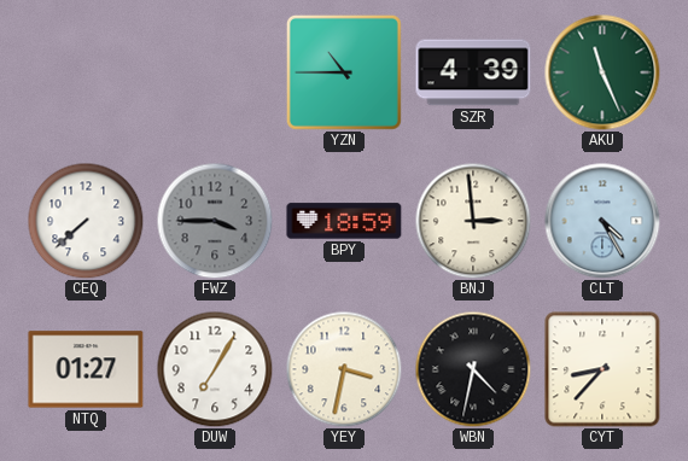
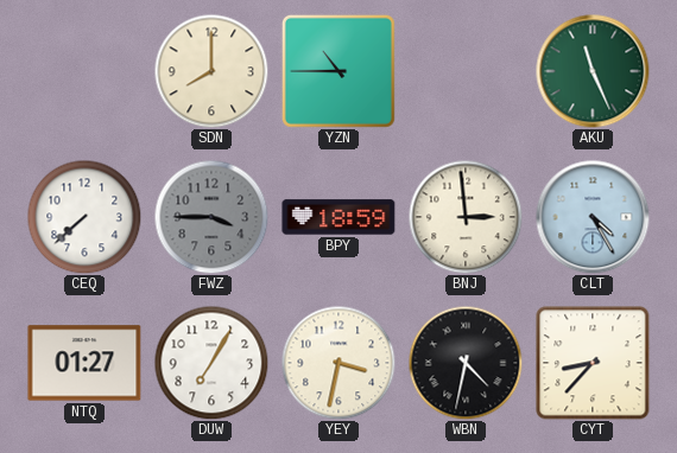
SDN: none -> 8:00 (211, 71)
SZR: 4:39 -> none (473, 72)
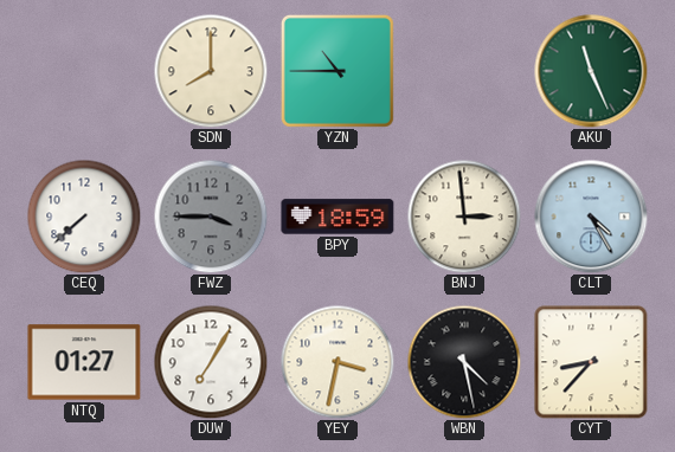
WBN: 4:32 -> 4:28 (464, 362)
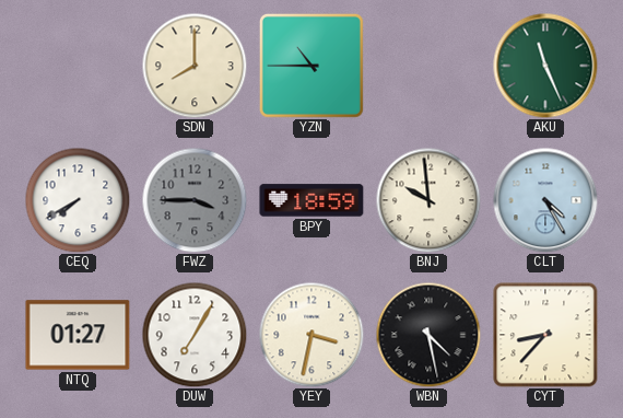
CEQ: 7:38 -> 7:40 (78, 200)
BNJ: 2:59 -> 9:59 (428, 200)
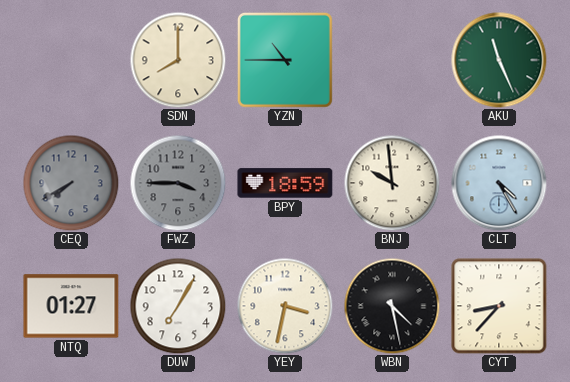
CEQ dial: white -> grey (71, 183)
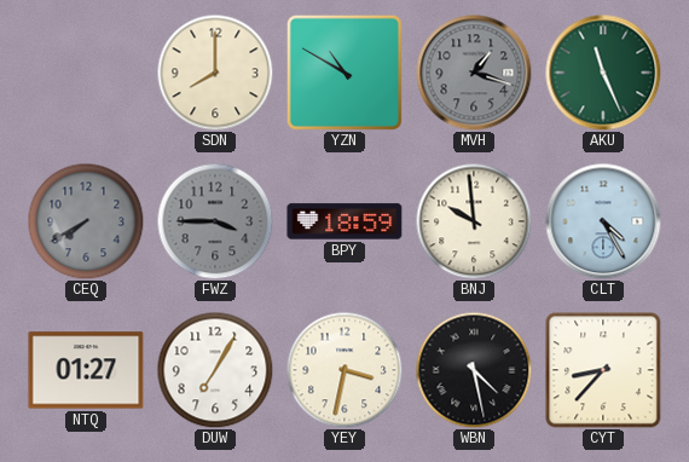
YZN: 10:45 -> 10:50 (344, 73)
MVH: none -> 1:18 (474, 73)
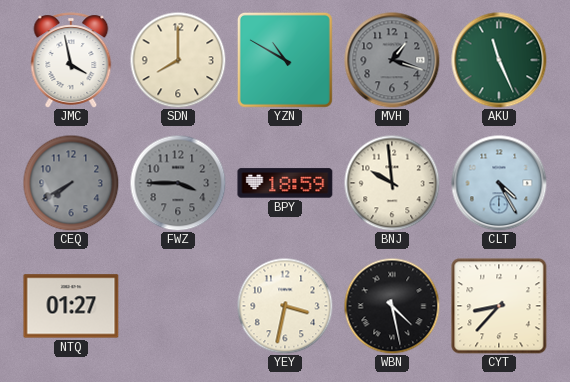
JMC: none -> 3:58 (71, 60)
DUW: 7:05 -> none (215, 370)
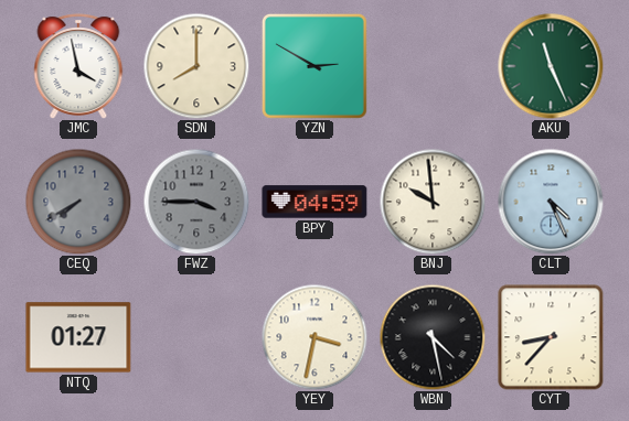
YZN: 10:50 -> 2:50 (314, 66)
MVH: 1:18 -> none (392, 60)
BPY: 18:59 -> 04:59 (314, 202)
CLT: 4:25 -> 4:26 (551, 202)
